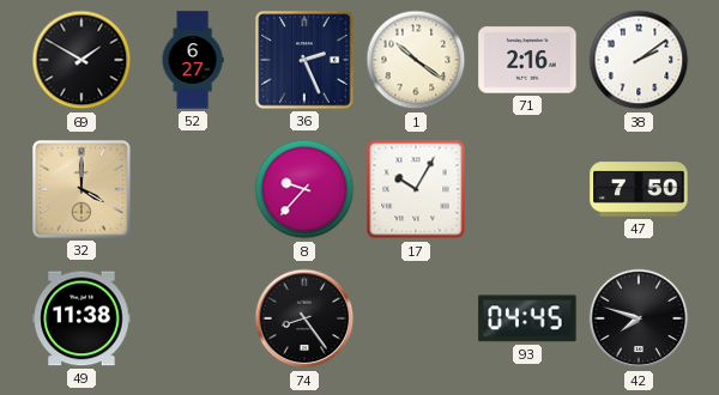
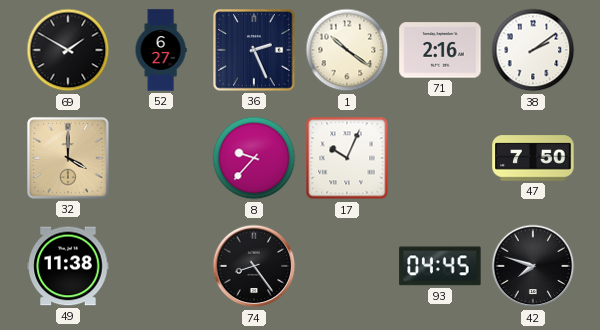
17: 10:05 -> 10:04 (347, 158)
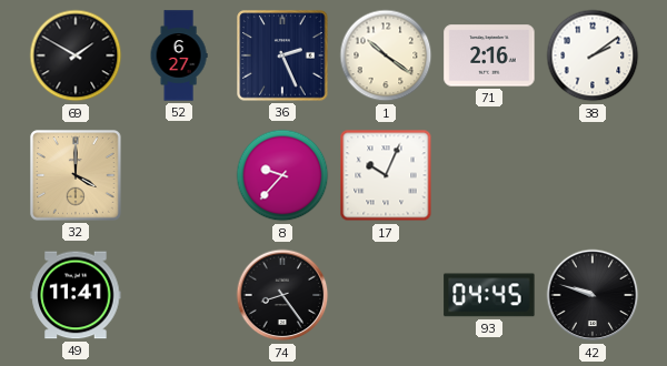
47: 7:50 -> none (533, 158)
49: 11:38 -> 11:41 (76, 295)
42: 7:48 -> 9:48 (593, 295)
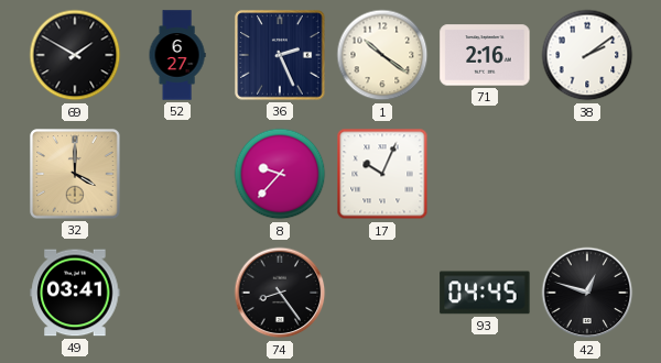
49: 11:41 -> 03:41 (75, 293)
42: 9:48 -> 12:48 (587, 293)
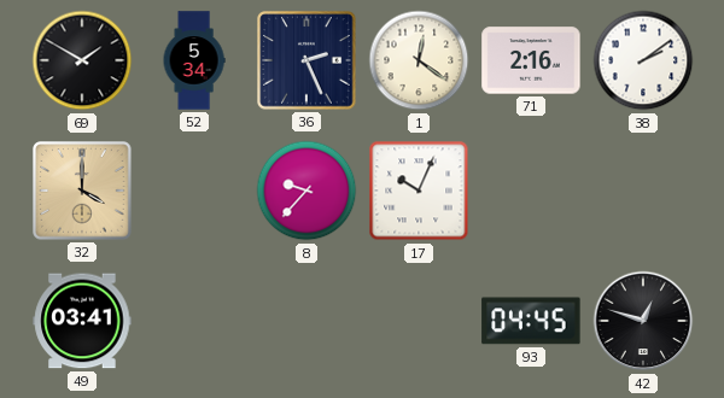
52: 6:27 -> 5:34 (194, 60)
1: 10:21 -> 12:21 (419, 60)
74: 8:24 -> none (280, 293)
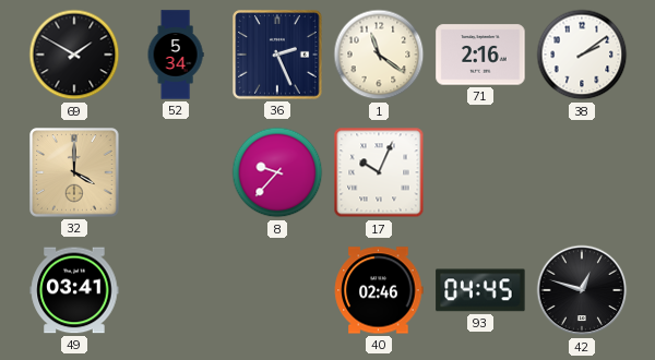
1: 12:21 -> 11:21 (379, 55)
40: none -> 02:46 (379, 290)
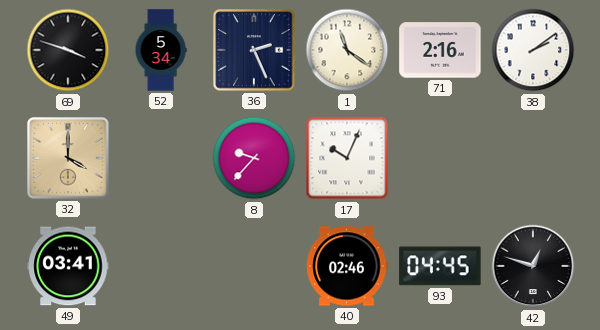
69: 1:50 -> 3:48 (68, 50)
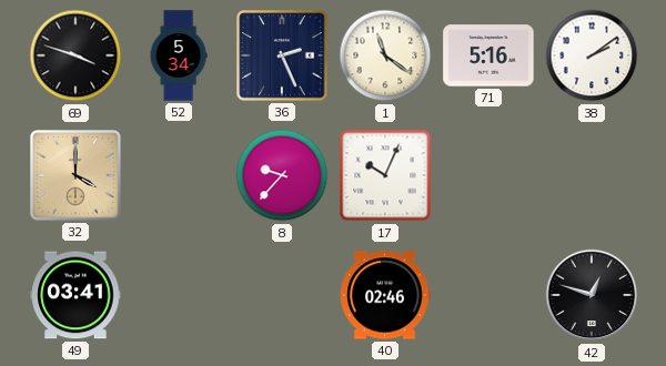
71: 2:16 -> 5:16 (488, 55)
93: 04:45 -> none (440, 266)
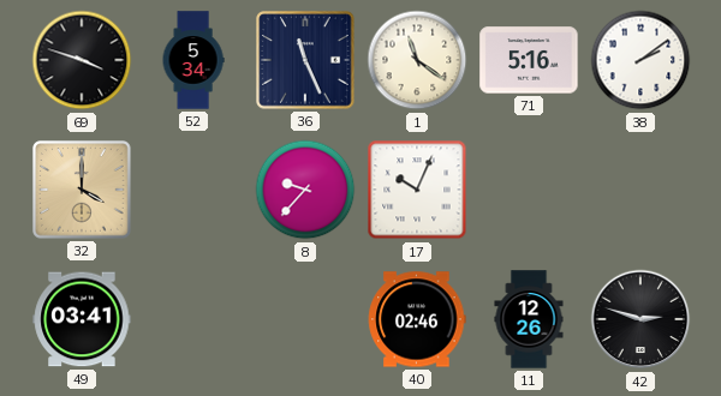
36: 2:26 -> 11:26 (305, 60)
11: none -> 12:26 (529, 319)
42: 12:48 -> 2:48 (640, 319)
